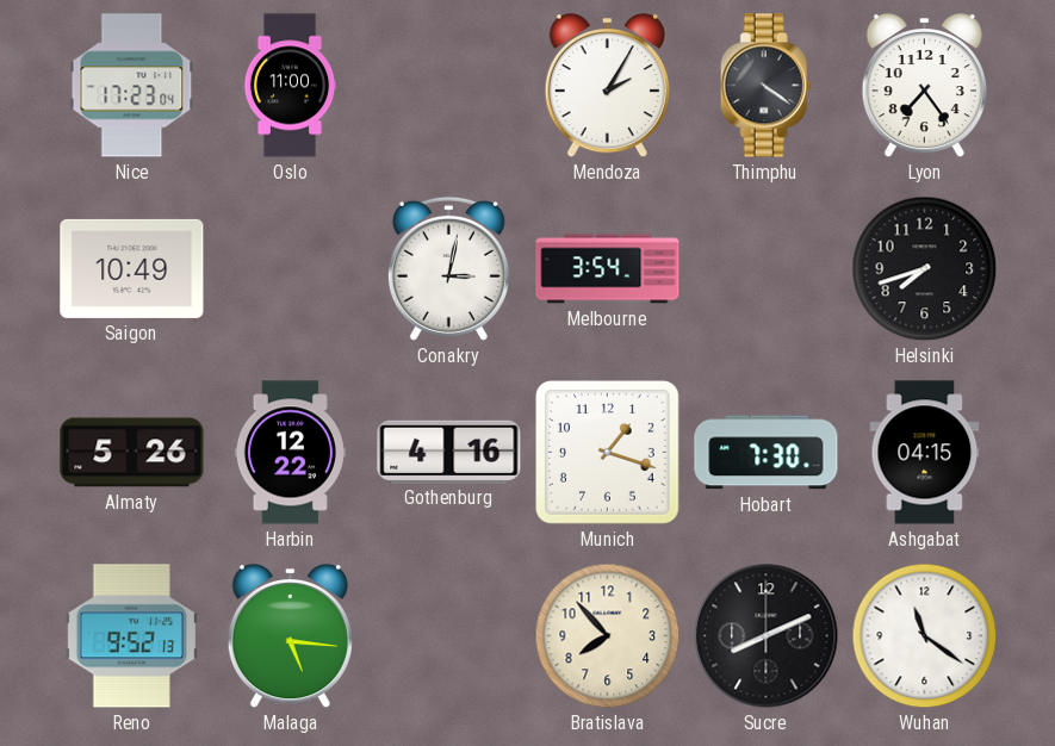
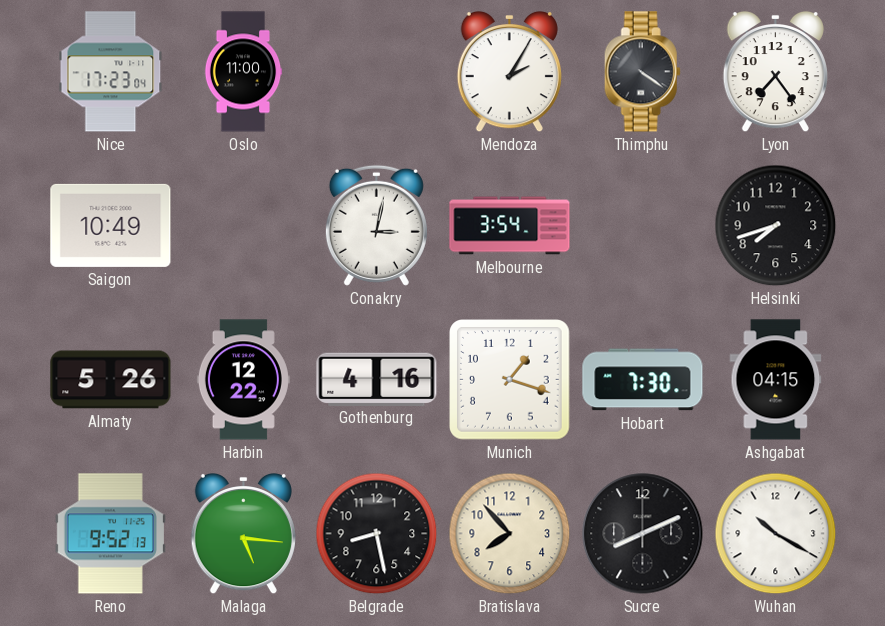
Belgrade: none -> 8:28 (377, 534)
Wuhan: 11:21 -> 10:20 (776, 534)
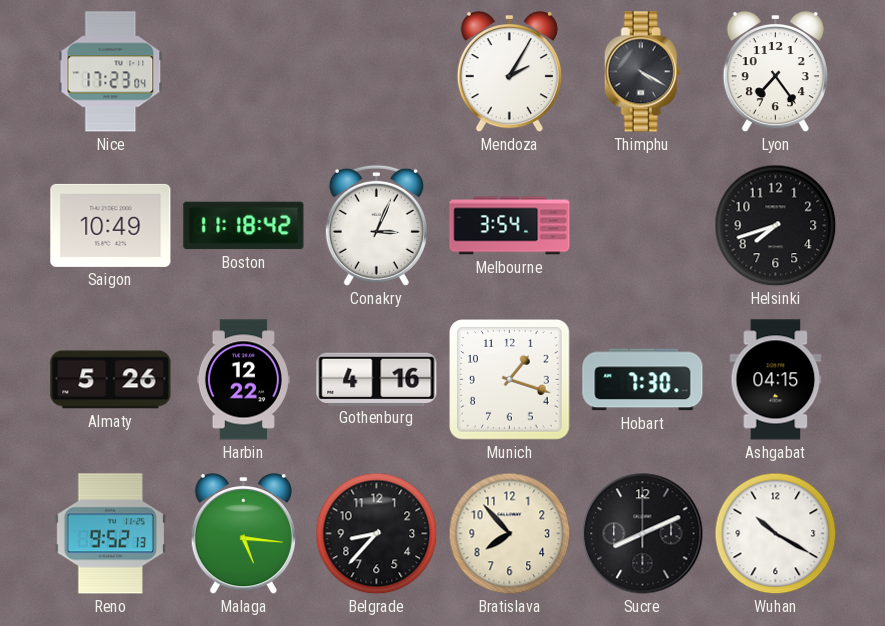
Oslo: 11:00 -> none (243, 72)
Thimphu: 4:21 -> 4:20 (642, 72)
Boston: none -> 11:18 (244, 226)
Conakry: 3:02 -> 3:04 (376, 225)
Belgrade: 8:28 -> 8:37 (377, 534)
